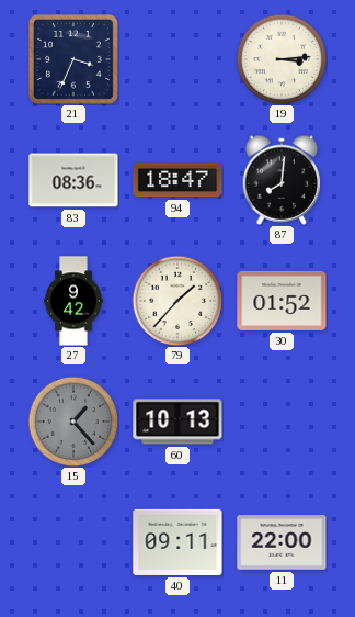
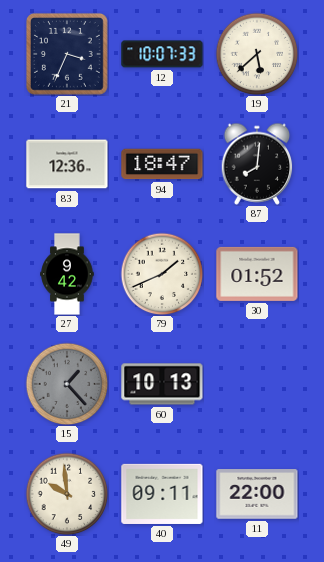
12: none -> 10:07 (162, 54)
19: 3:14 -> 5:38 (257, 54)
83: 08:36 -> 12:36 (67, 164)
79: 1:37 -> 1:41 (162, 274)
49: none -> 9:59 (67, 494)
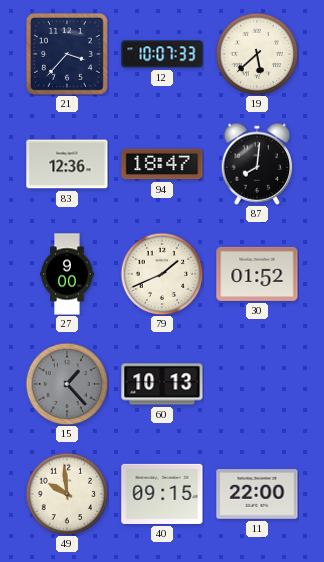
21: 3:34 -> 3:37 (67, 54)
27: 9:42 -> 9:00 (67, 274)
40: 09:11 -> 09:15 (162, 494)
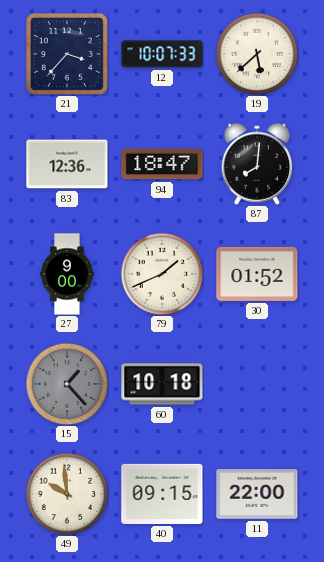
60: 10:13 -> 10:18 (162, 384)
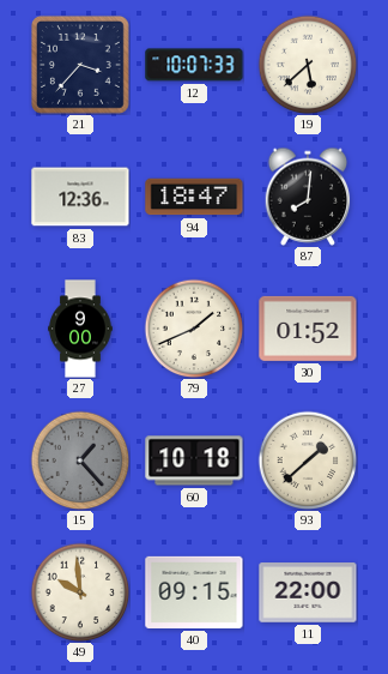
93: none -> 1:38 (308, 461)
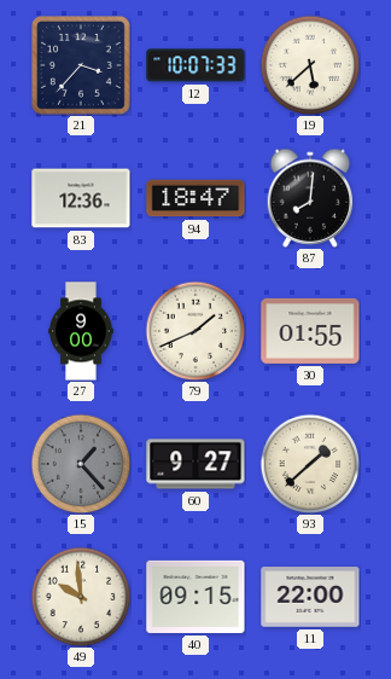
30: 01:52 -> 01:55 (310, 331)
60: 10:18 -> 9:27 (195, 464)
